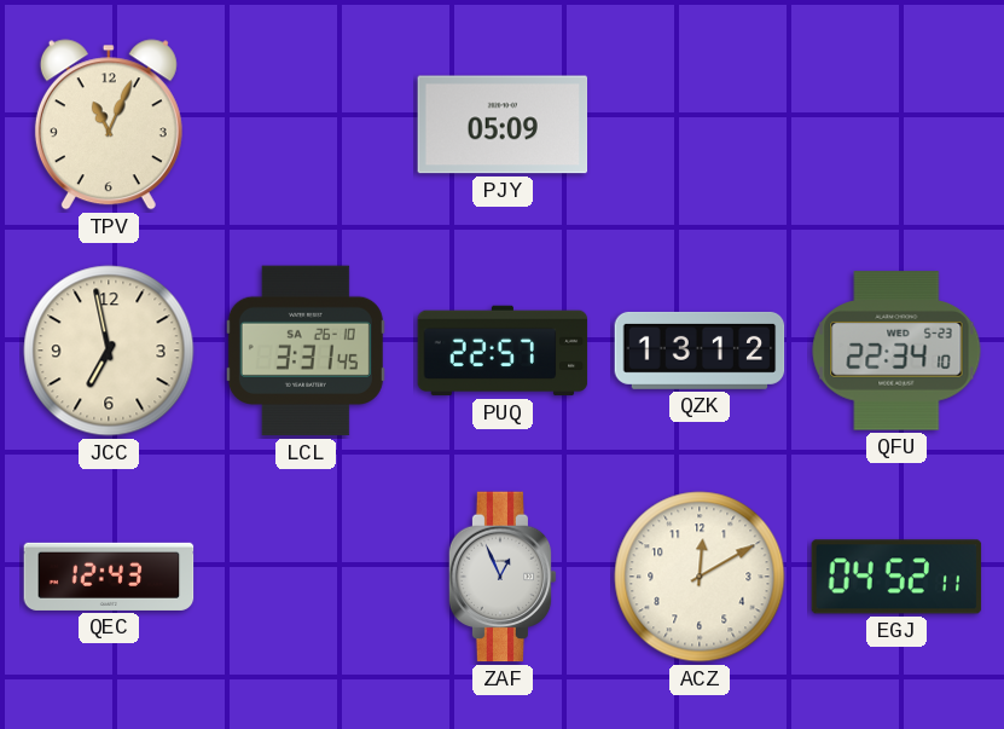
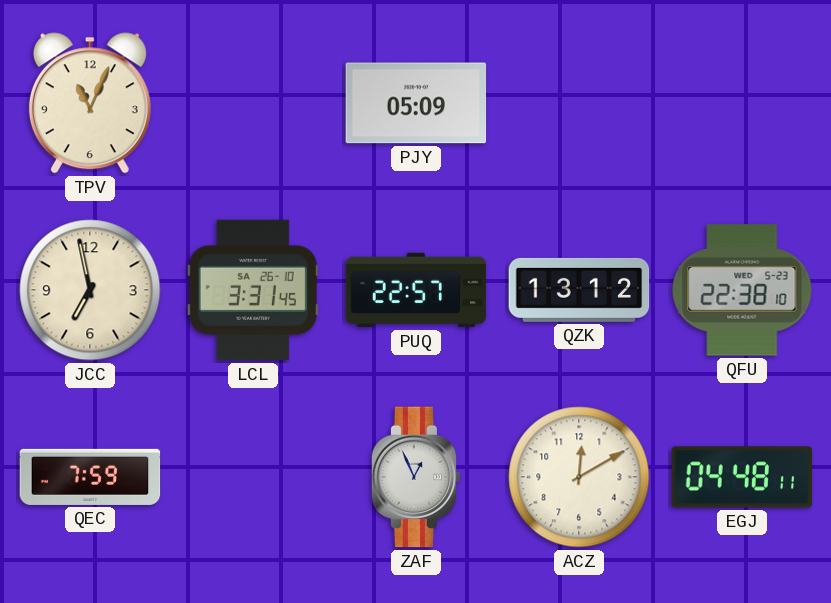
QFU: 22:34 -> 22:38 (742, 290)
QEC: 12:43 -> 7:59 (90, 477)
EGJ: 04:52 -> 04:48 (742, 477)
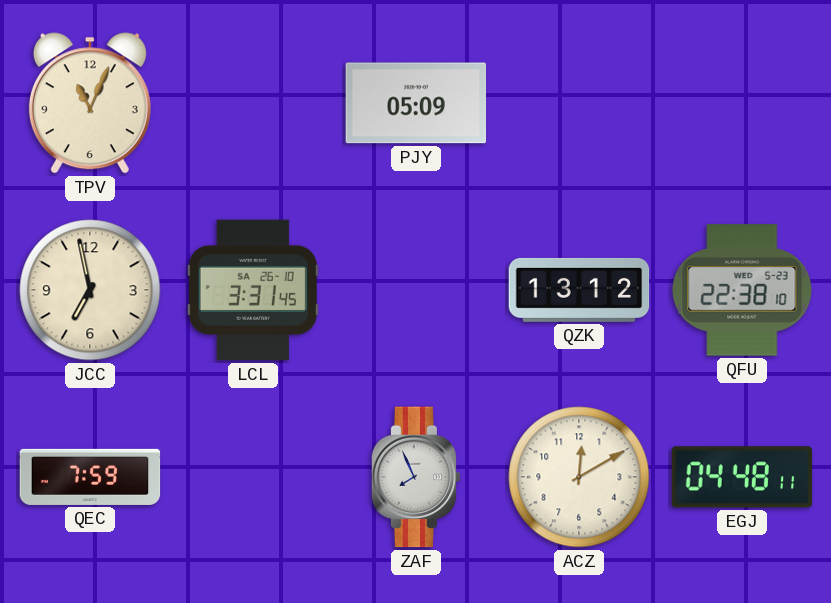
PUQ: 22:57 -> none (416, 290)
ZAF: 12:56 -> 7:56 (416, 477)
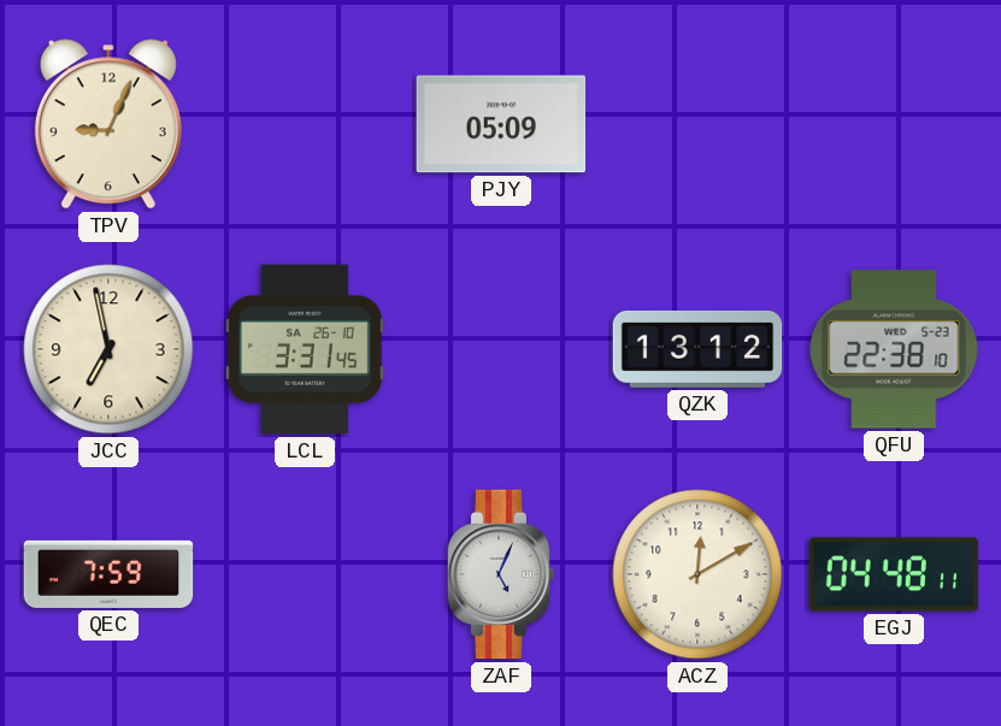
TPV: 11:04 -> 9:04 (108, 124)
ZAF: 7:56 -> 5:04 (501, 574)
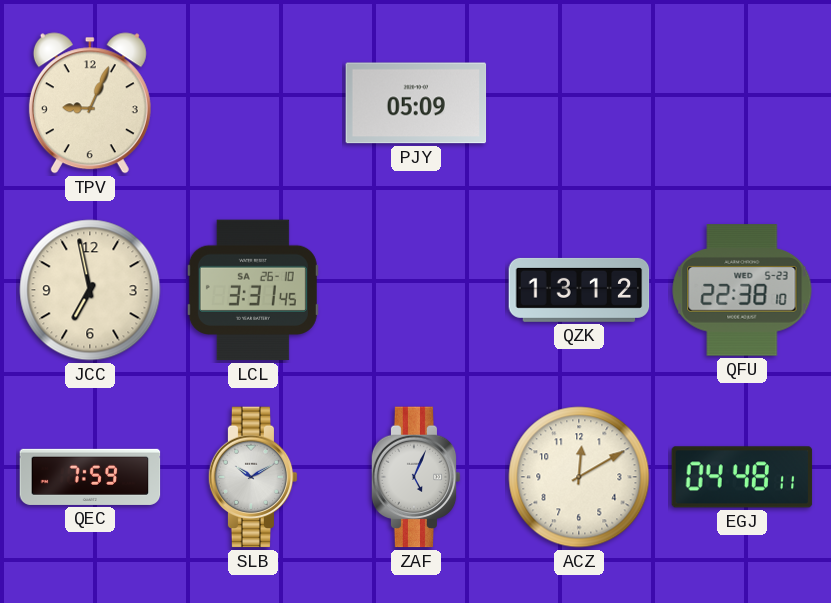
SLB: none -> 10:10 (253, 477)
